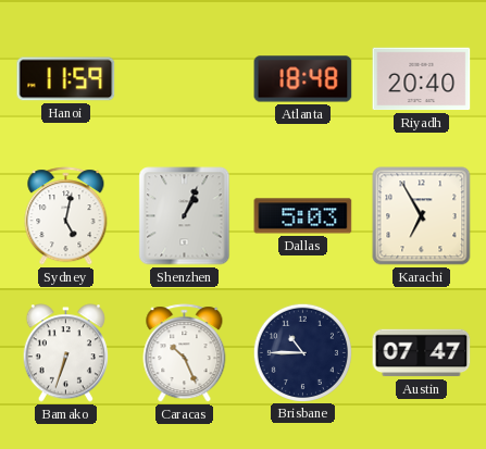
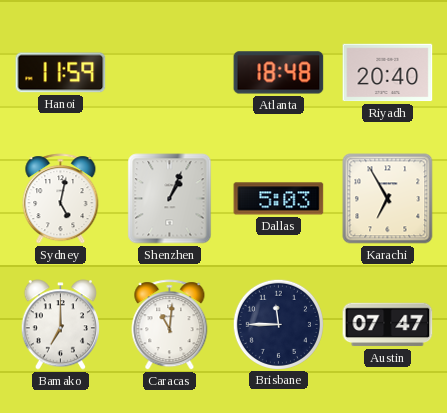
Bamako: 6:33 -> 7:00 (60, 325)
Caracas: 10:26 -> 11:01 (170, 325)
Brisbane: 10:45 -> 11:45 (278, 324)
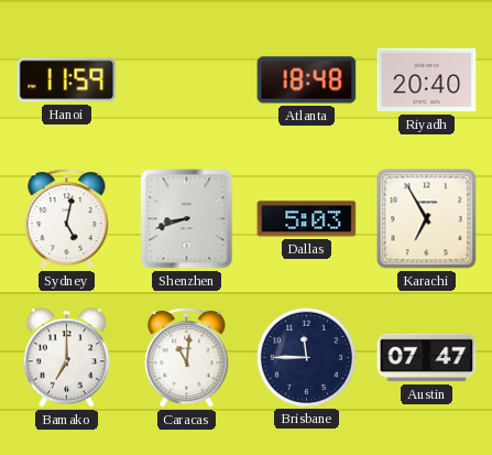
Shenzhen: 1:04 -> 8:42 (187, 219)
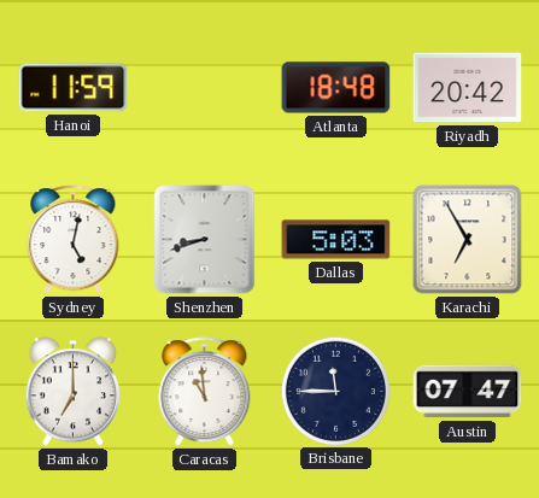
Riyadh: 20:40 -> 20:42 (468, 88)
Caracas: 11:01 -> 10:59 (205, 392)
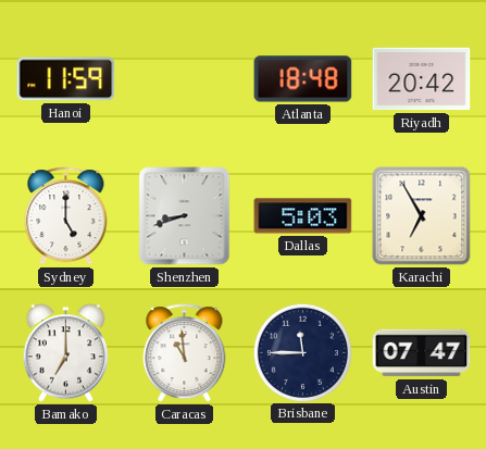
Sydney: 5:02 -> 5:00 (66, 216)
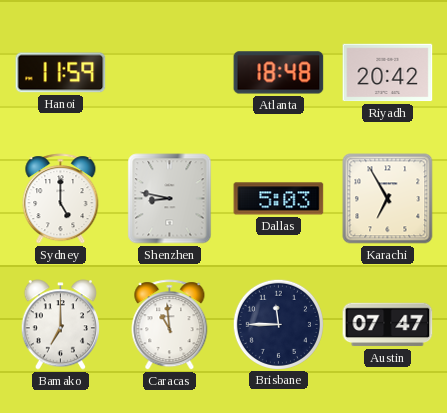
Shenzhen: 8:42 -> 8:47 (170, 199)
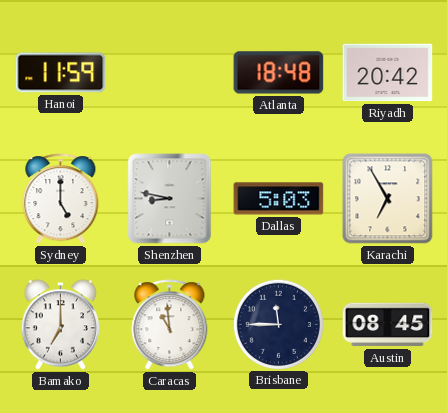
Austin: 07:47 -> 08:45 (388, 325)
